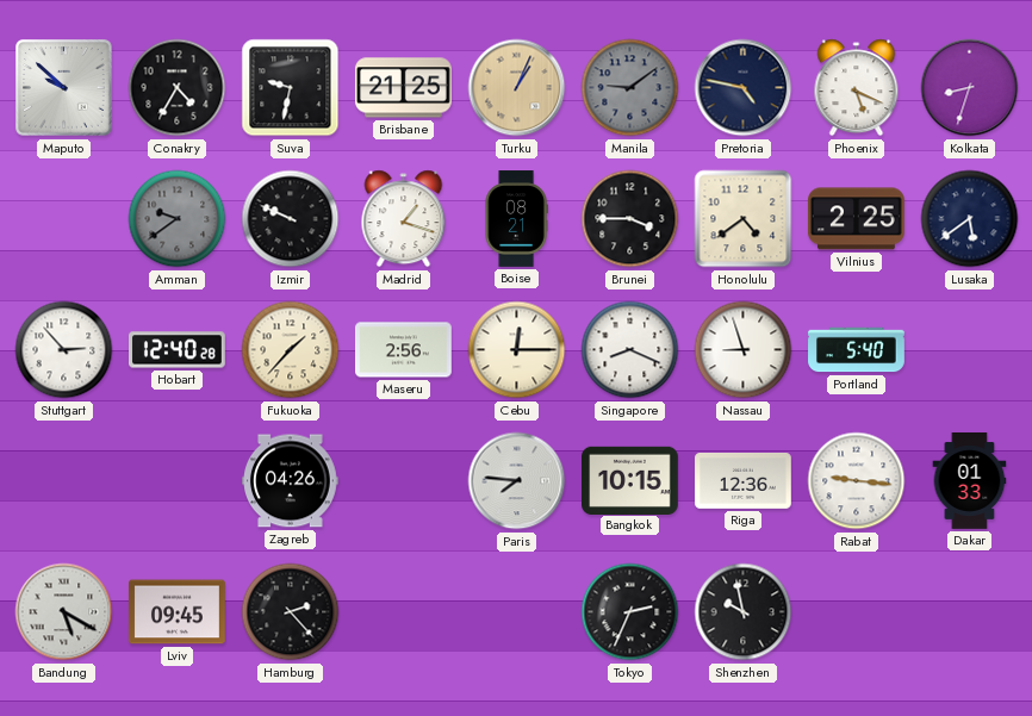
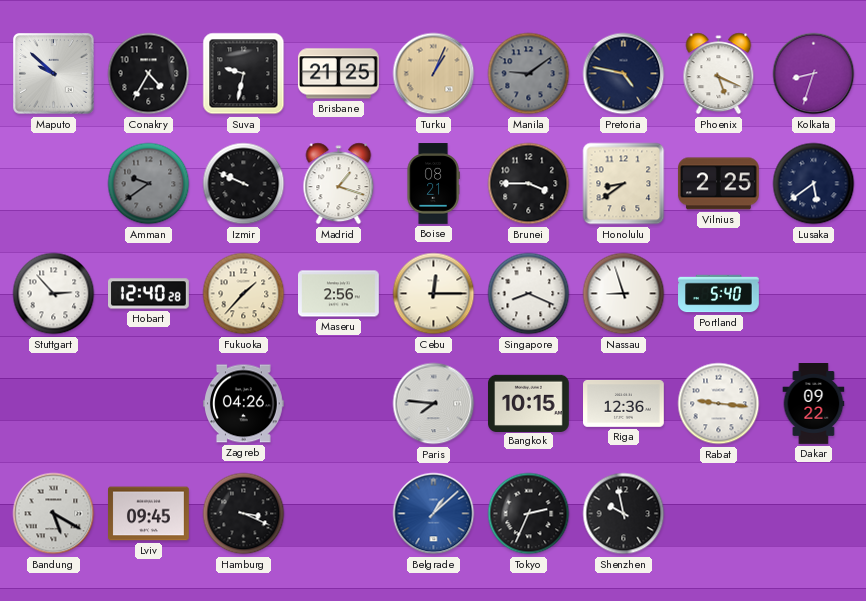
Honolulu: 4:39 -> 8:39 (624, 184)
Dakar: 01:33 -> 09:22 (814, 404)
Hamburg: 2:23 -> 3:19 (244, 514)
Belgrade: none -> 1:08 (434, 514)
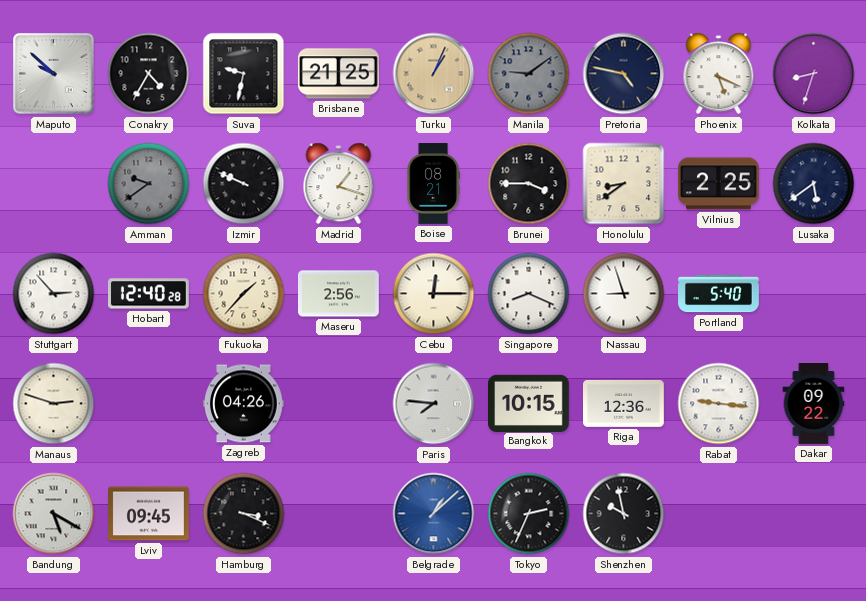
Manaus: none -> 2:48 (54, 404)
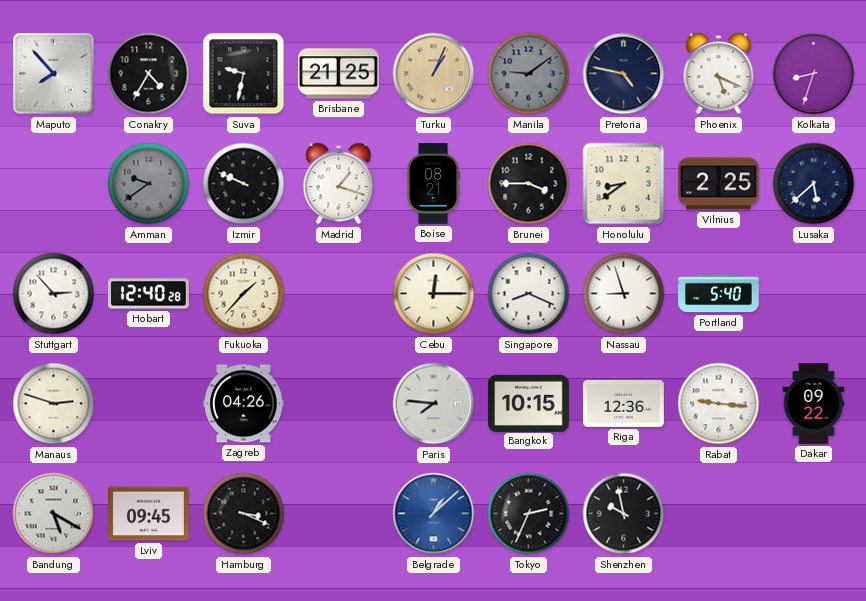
Maputo: 9:52 -> 7:53 (54, 74)
Lusaka: 5:39 -> 5:38 (814, 184)
Maseru: 2:56 -> none (339, 294)
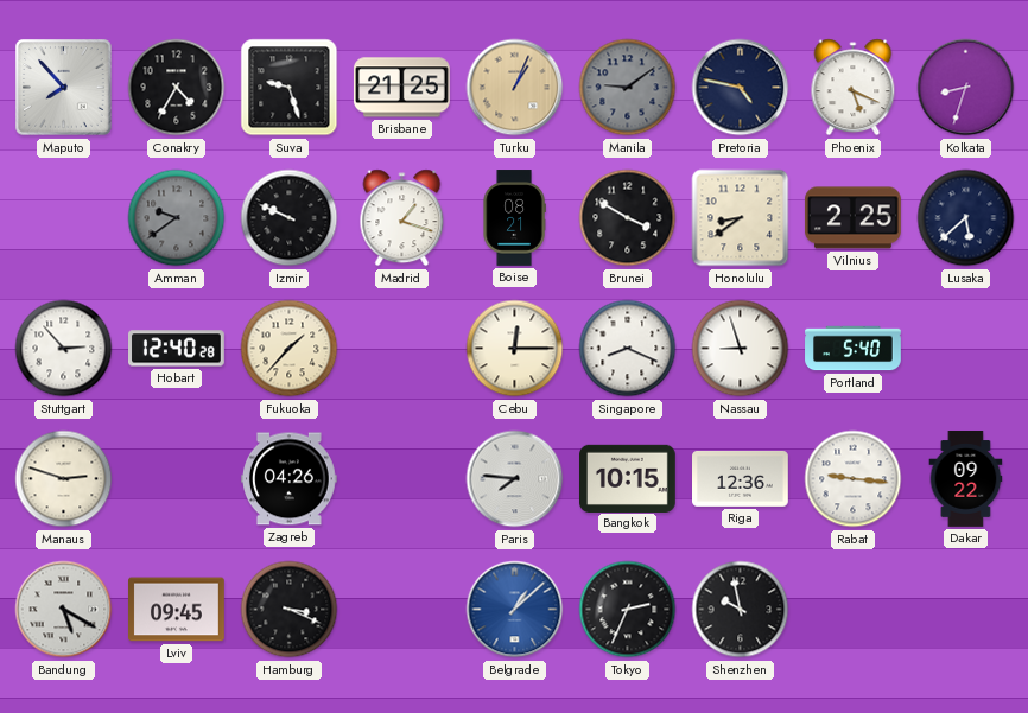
Suva: 9:32 -> 9:27 (290, 88)
Brunei: 3:45 -> 3:50 (628, 218)
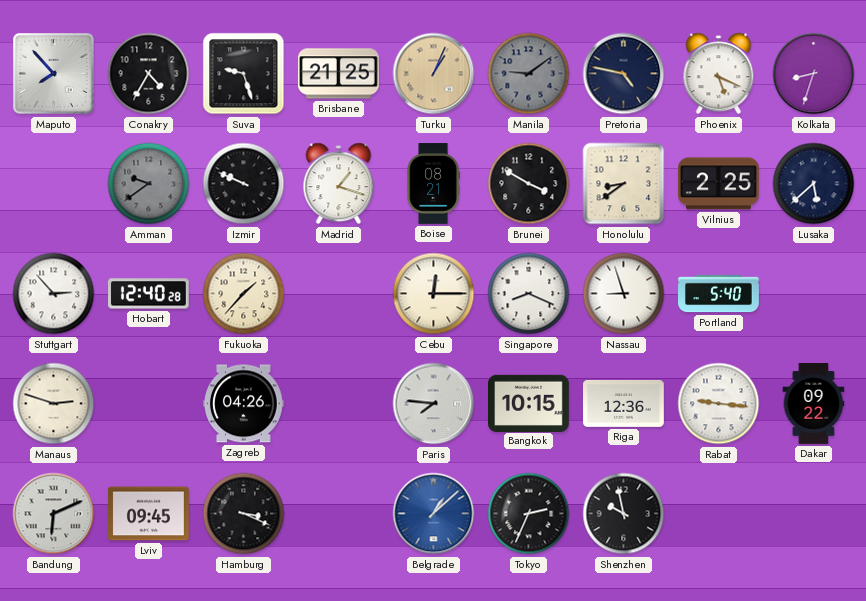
Bandung: 5:20 -> 6:11 (54, 514)
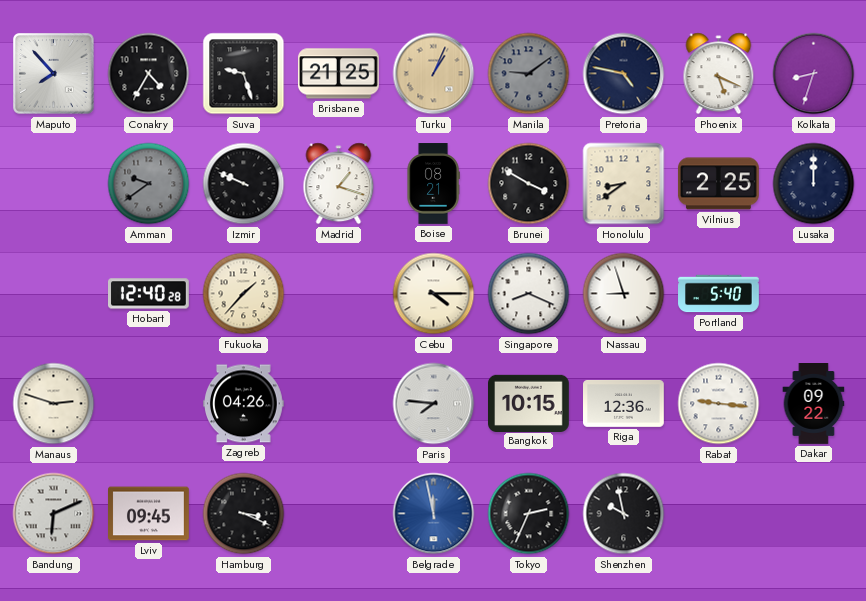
Lusaka: 5:38 -> 12:00 (814, 184)
Stuttgart: 2:53 -> none (54, 294)
Cebu: 12:15 -> 4:15 (434, 294)
Belgrade: 1:08 -> 11:58 (434, 514)
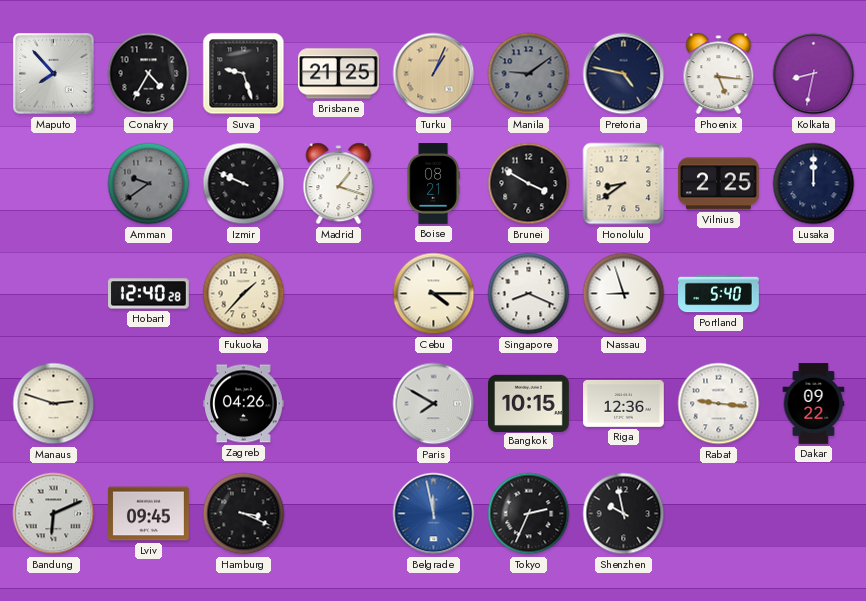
Phoenix: 5:19 -> 5:16 (719, 74)
Kolkata: 8:33 -> 8:32 (814, 74)
Paris: 7:46 -> 7:50 (434, 404)
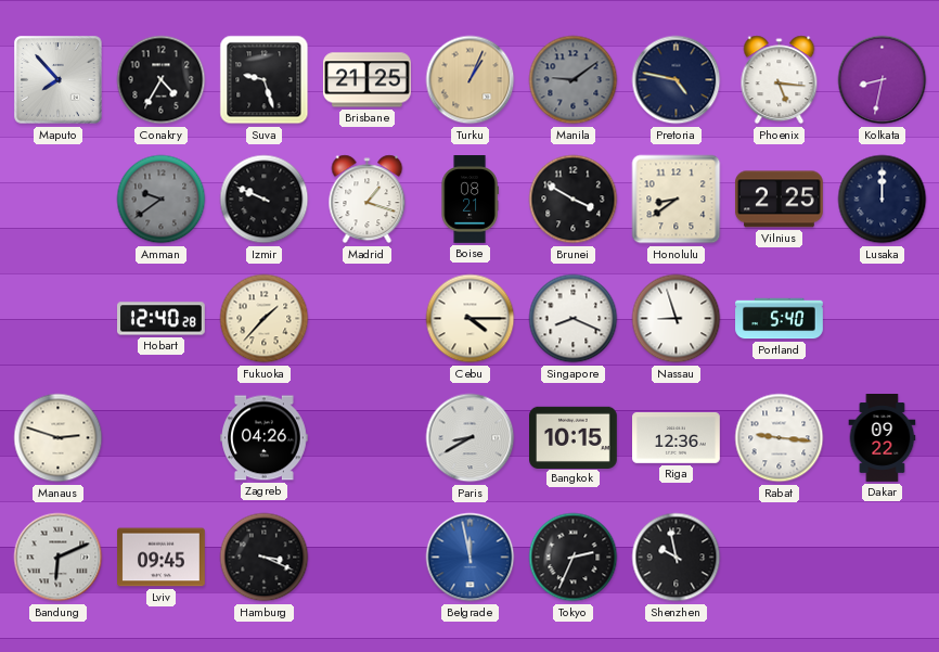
Paris: 7:50 -> 8:40 (471, 438)
